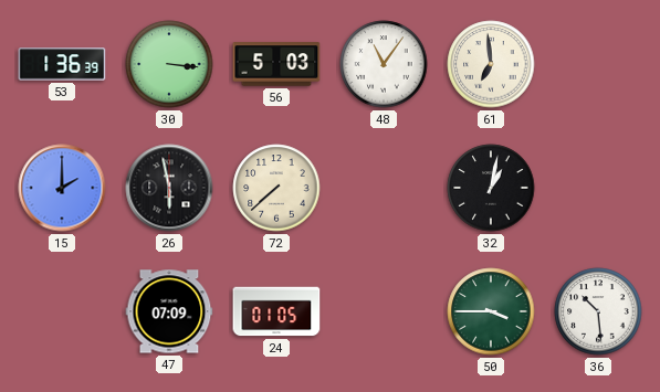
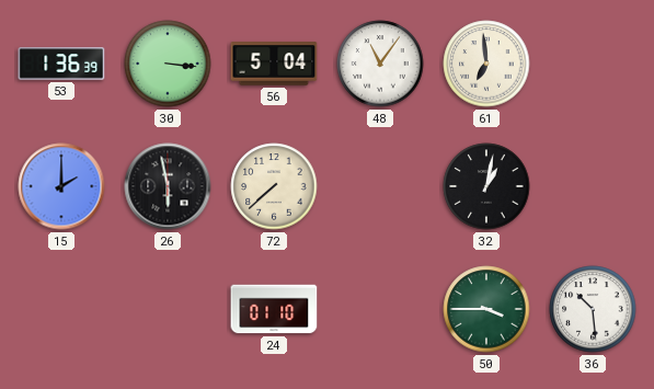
56: 5:03 -> 5:04 (274, 64)
47: 07:09 -> none (169, 311)
24: 01:05 -> 01:10 (274, 309)
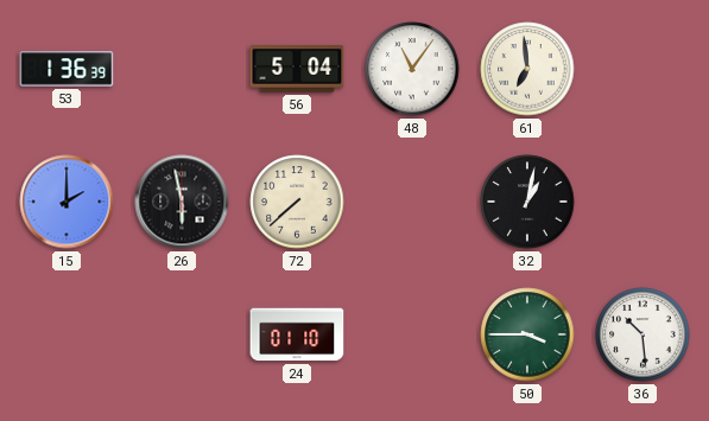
30: 3:16 -> none (168, 64)
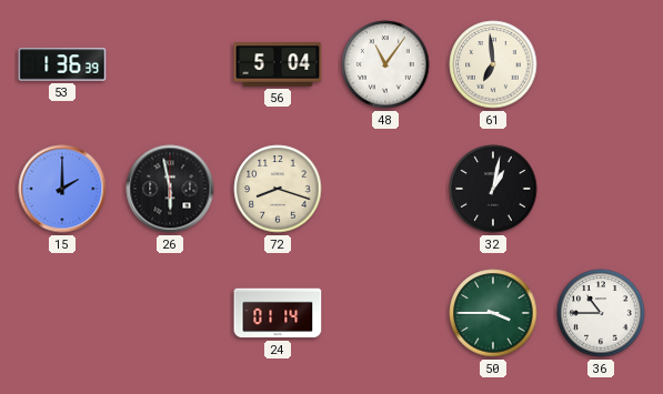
72: 7:38 -> 8:18 (278, 189)
24: 01:10 -> 01:14 (278, 313)
36: 10:29 -> 10:45 (601, 313)
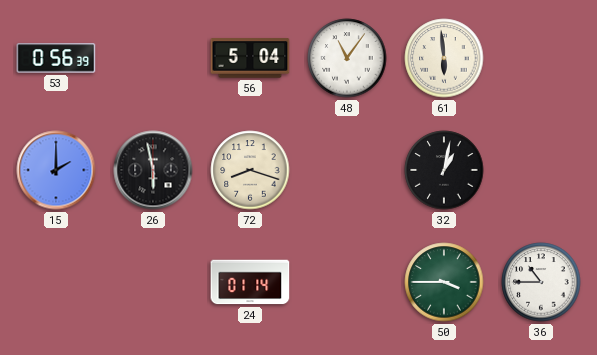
53: 1:36 -> 0:56 (56, 58)
61: 6:59 -> 5:59 (444, 58)
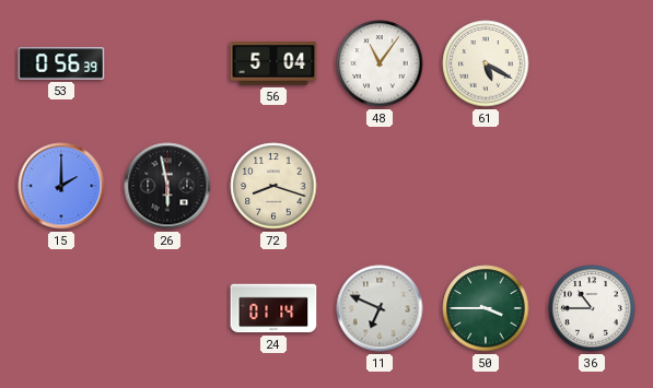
61: 5:59 -> 5:20 (486, 63)
32: 1:02 -> none (444, 170)
11: none -> 6:49 (380, 308)
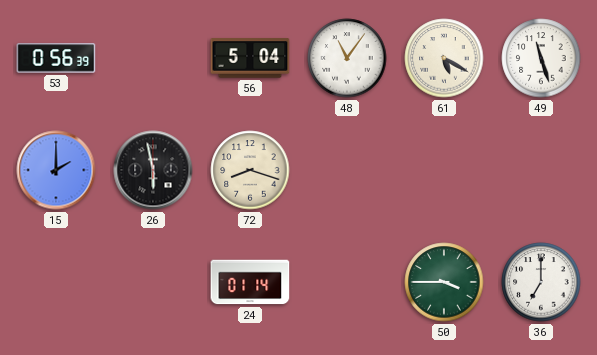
49: none -> 11:27 (541, 58)
11: 6:49 -> none (380, 308)
36: 10:45 -> 7:00 (541, 282)
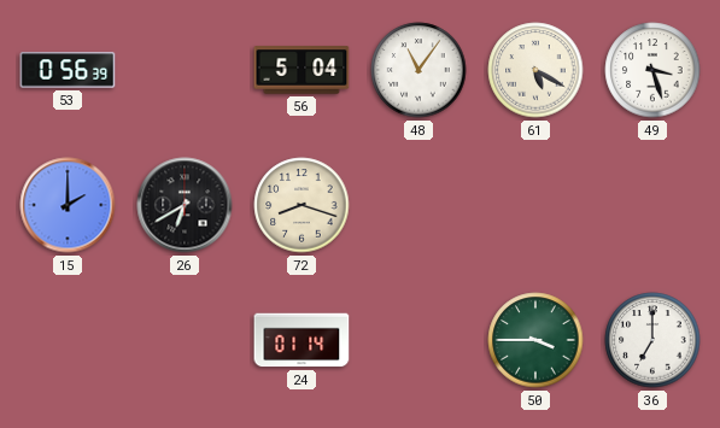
49: 11:27 -> 3:27 (652, 70)
26: 5:58 -> 6:40 (185, 205)
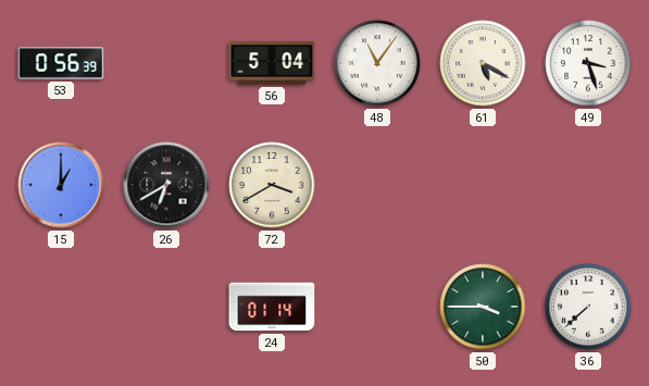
15: 2:00 -> 1:00 (61, 185)
72: 8:18 -> 3:40 (272, 185)
36: 7:00 -> 7:38 (588, 307)
